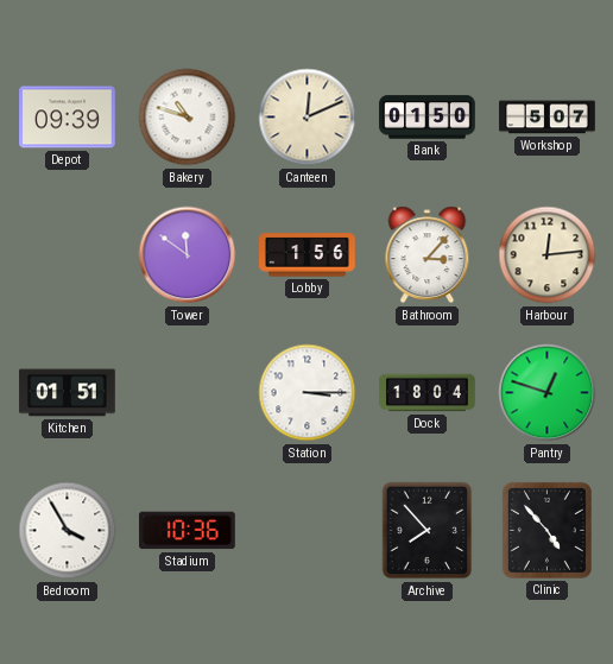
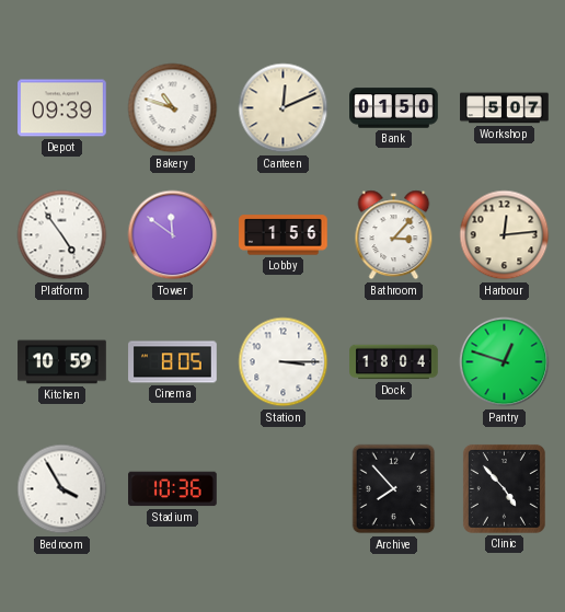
Platform: none -> 4:54 (62, 235)
Kitchen: 01:51 -> 10:59 (62, 362)
Cinema: none -> 8:05 (173, 362)
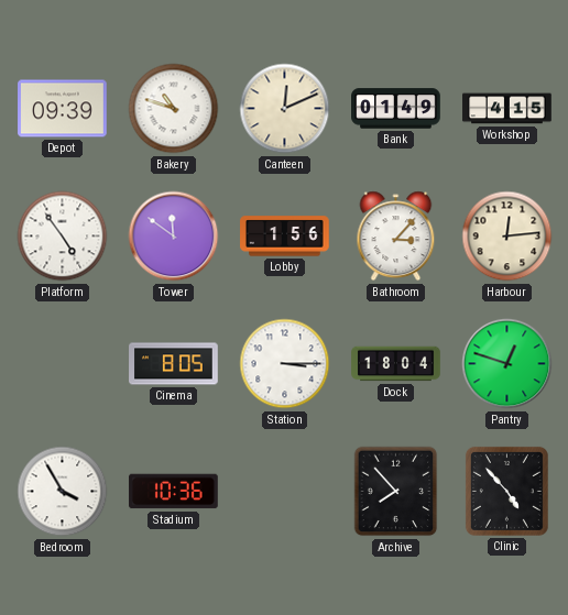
Bank: 01:50 -> 01:49 (396, 109)
Workshop: 5:07 -> 4:15 (507, 109)
Kitchen: 10:59 -> none (62, 362)
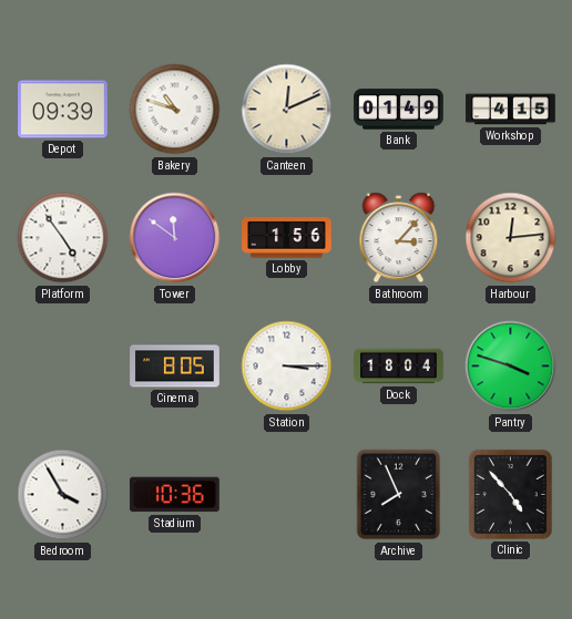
Pantry: 12:48 -> 3:48 (511, 367)
Archive: 7:53 -> 7:56 (399, 495)
